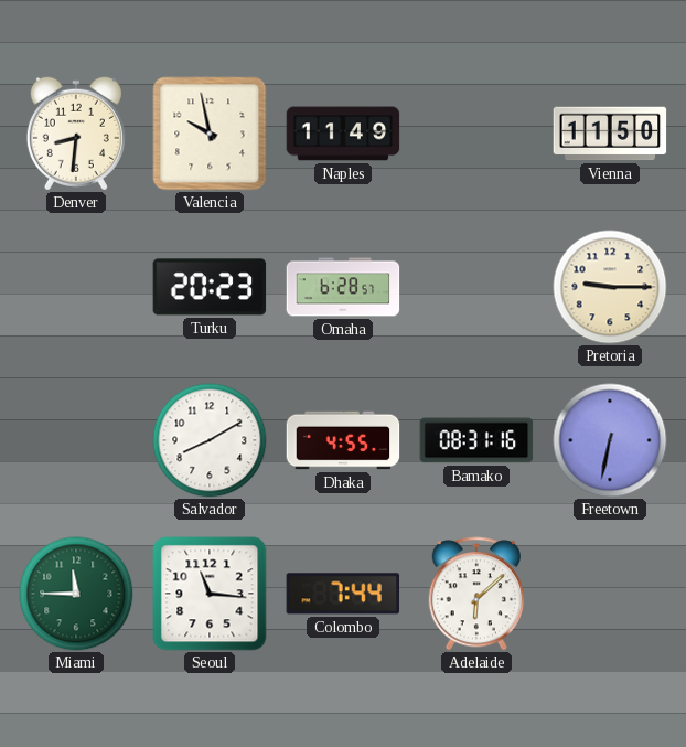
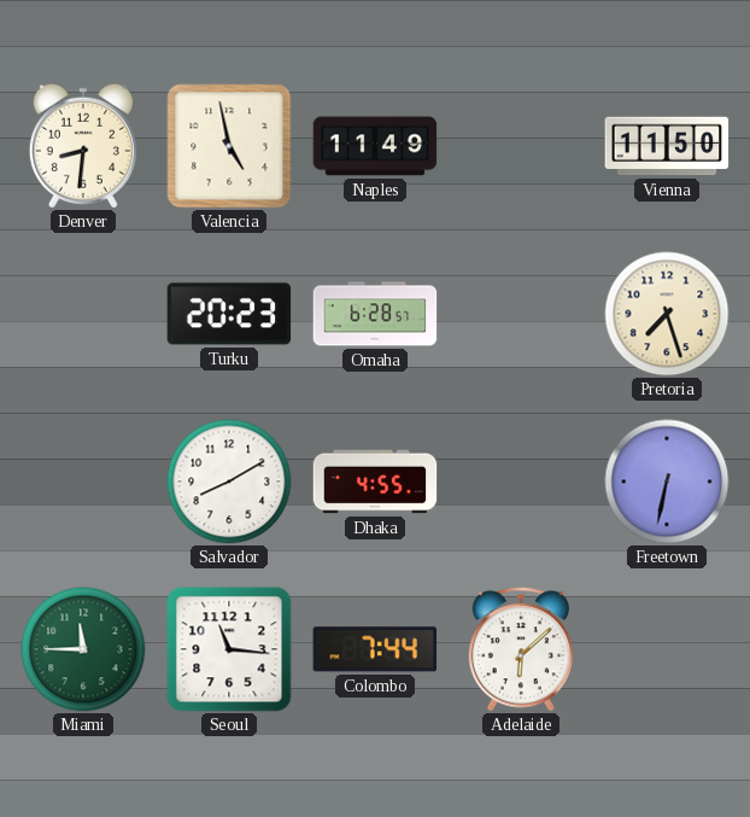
Valencia: 9:58 -> 4:58 (229, 146)
Pretoria: 9:15 -> 7:27 (667, 314)
Bamako: 08:31 -> none (476, 440)
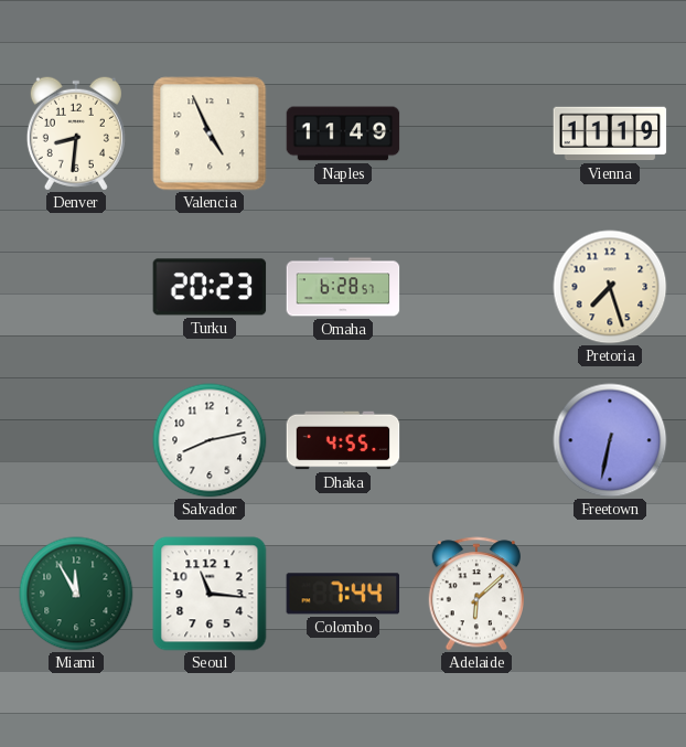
Valencia: 4:58 -> 4:56 (210, 134)
Vienna: 11:50 -> 11:19 (610, 134)
Salvador: 8:10 -> 8:13 (210, 440)
Miami: 11:45 -> 11:55 (76, 594)
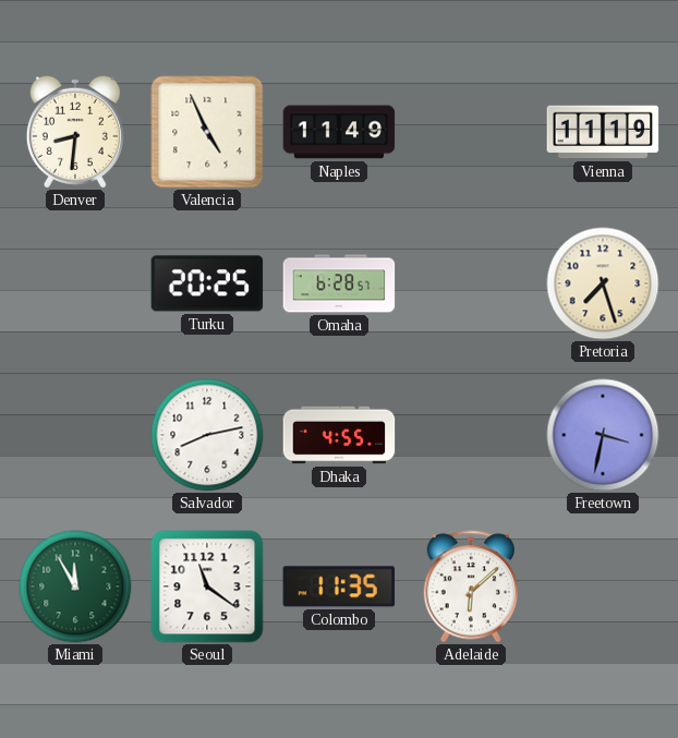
Turku: 20:23 -> 20:25 (207, 283)
Freetown: 6:32 -> 3:32 (603, 435)
Seoul: 11:16 -> 11:21 (207, 586)
Colombo: 7:44 -> 11:35 (339, 586)
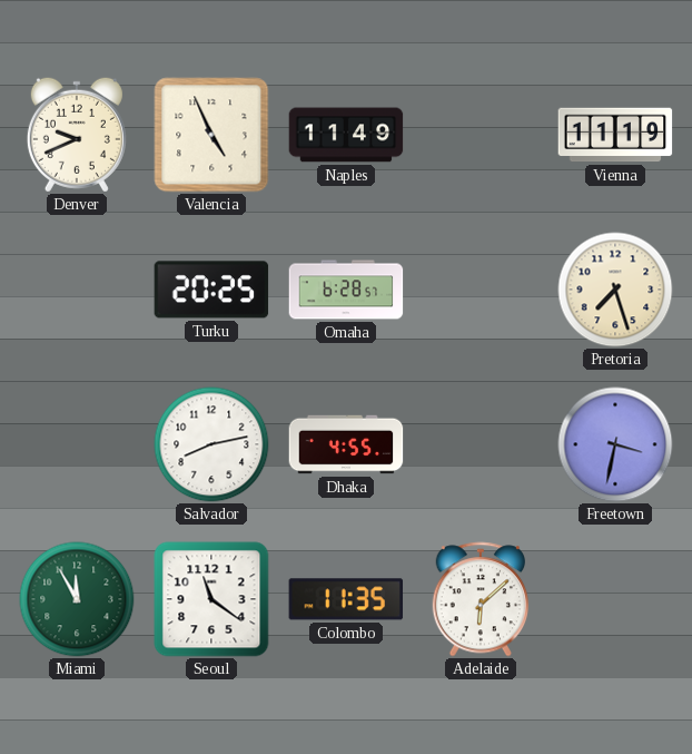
Denver: 8:31 -> 9:41 (77, 135)
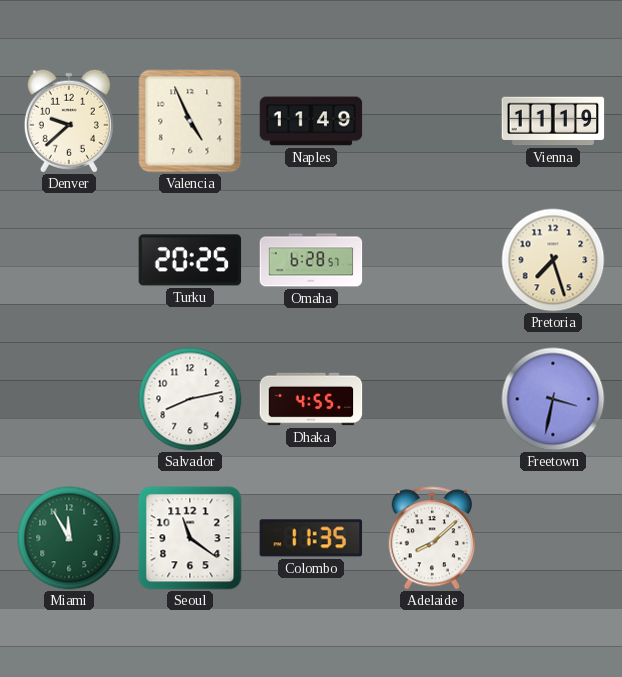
Denver: 9:41 -> 9:38 (69, 121)
Adelaide: 6:08 -> 8:08 (431, 538)
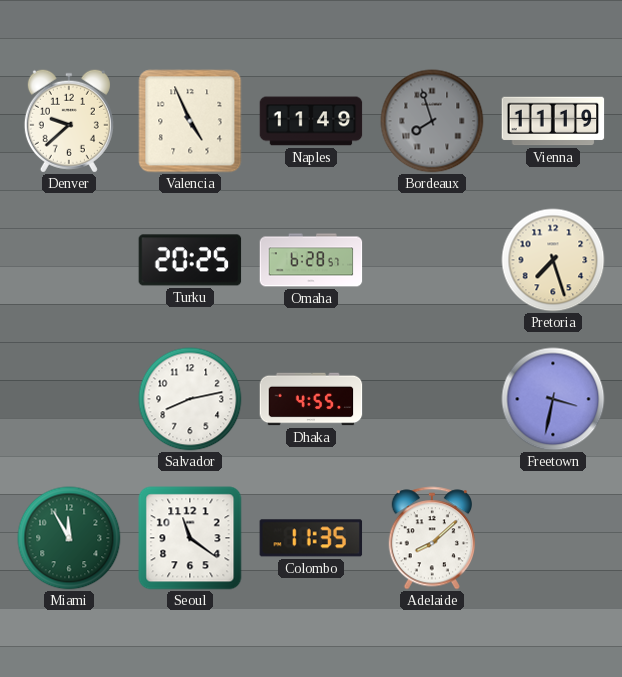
Bordeaux: none -> 7:57 (432, 121)
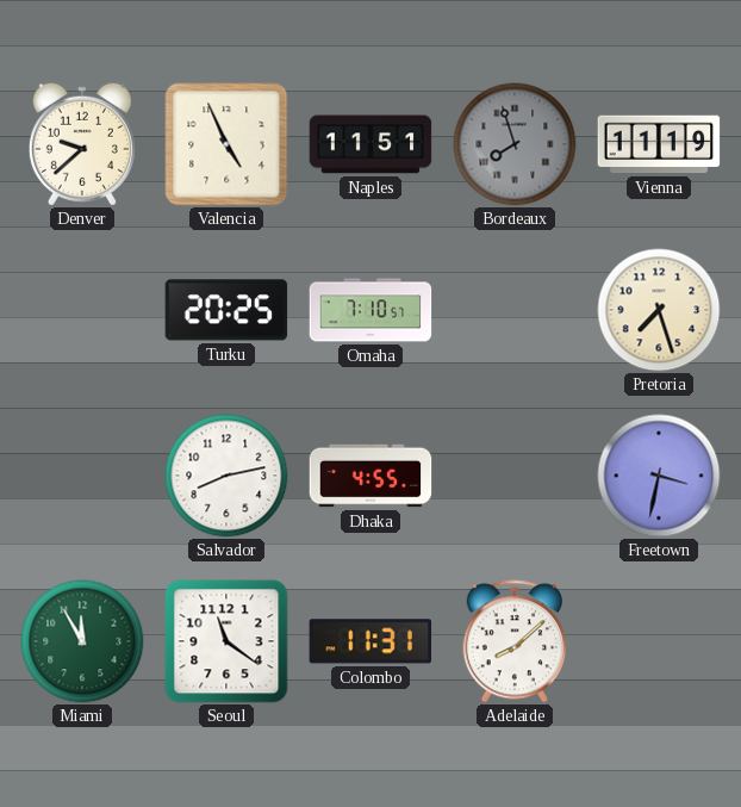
Naples: 11:49 -> 11:51 (370, 144)
Omaha: 6:28 -> 7:10 (370, 310)
Colombo: 11:35 -> 11:31 (370, 641)
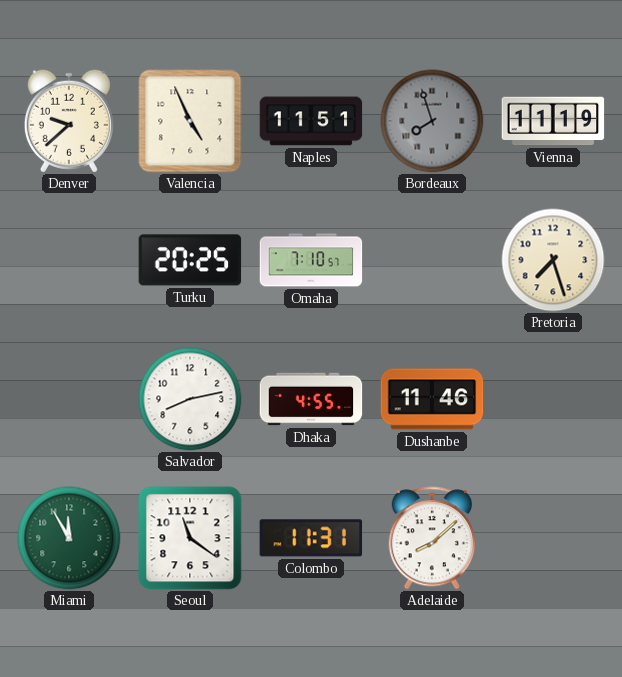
Dushanbe: none -> 11:46 (432, 399)
Freetown: 3:32 -> none (659, 476)
